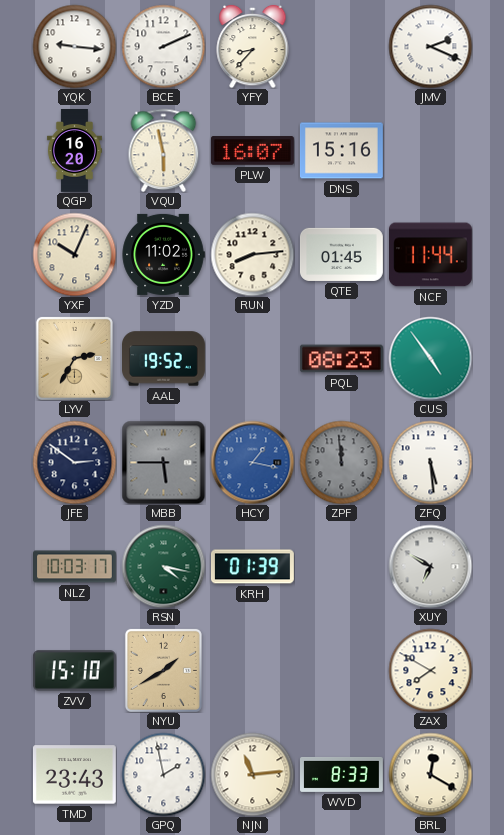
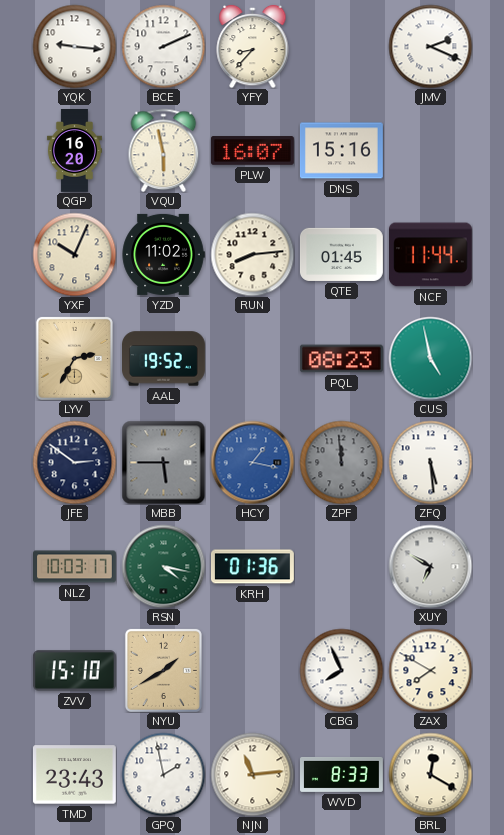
CUS: 4:54 -> 4:58 (430, 358)
KRH: 01:39 -> 01:36 (252, 567)
CBG: none -> 7:56 (341, 670)
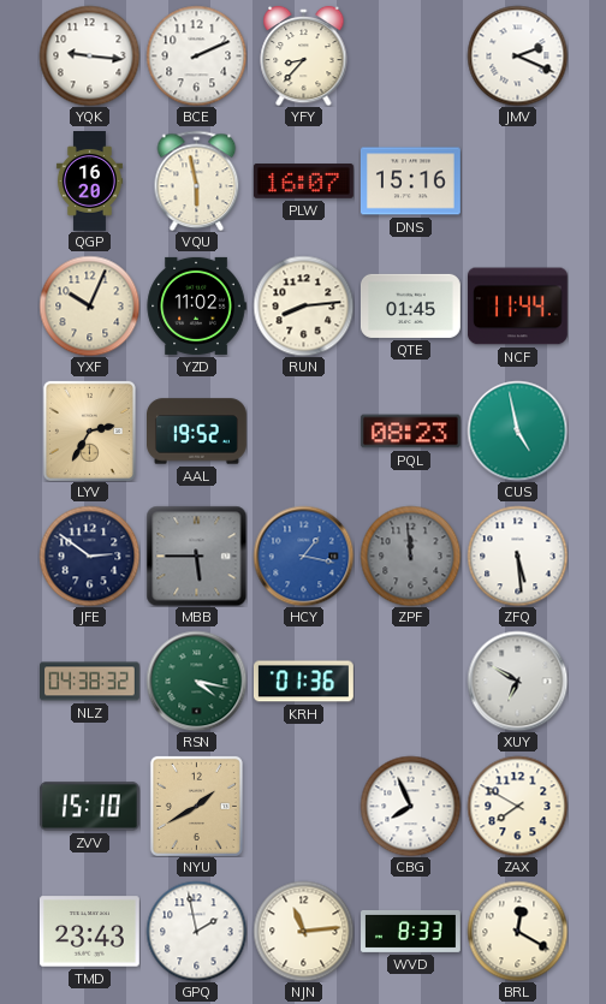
NLZ: 10:03 -> 04:38 (90, 682)
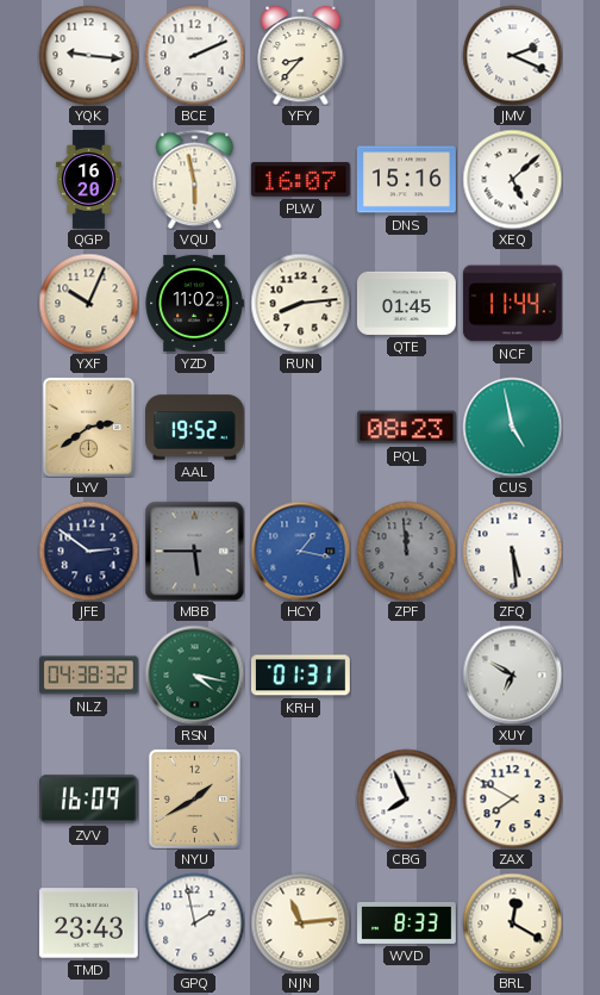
XEQ: none -> 5:08 (512, 179)
LYV: 2:35 -> 2:39 (88, 427)
KRH: 01:36 -> 01:31 (300, 676)
ZVV: 15:10 -> 16:09 (88, 800)
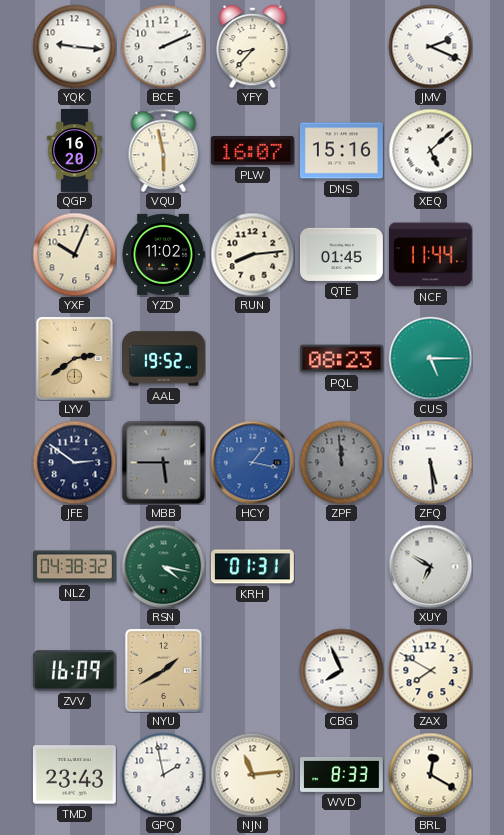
CUS: 4:58 -> 5:15 (430, 358)
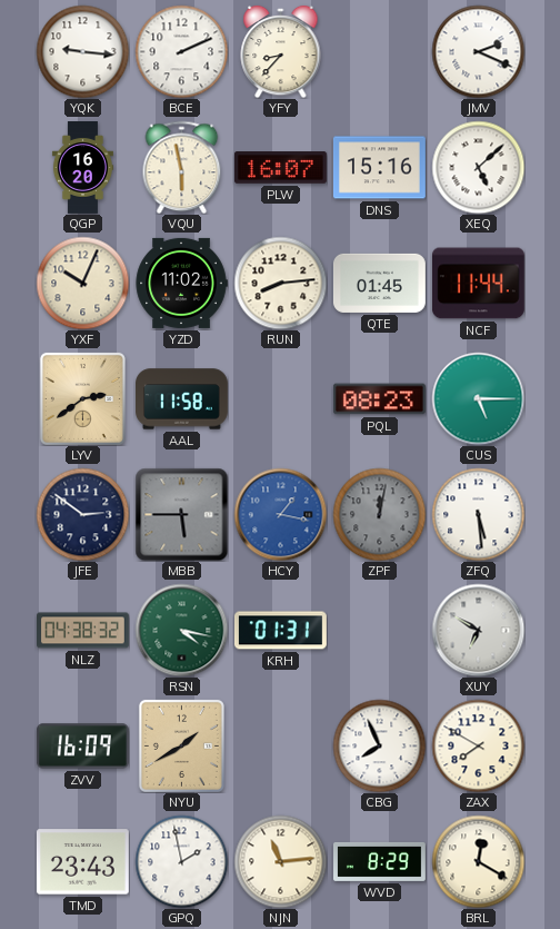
AAL: 19:52 -> 11:58 (182, 399)
ZPF: 11:59 -> 12:02 (379, 514)
WVD: 8:33 -> 8:29 (380, 861)
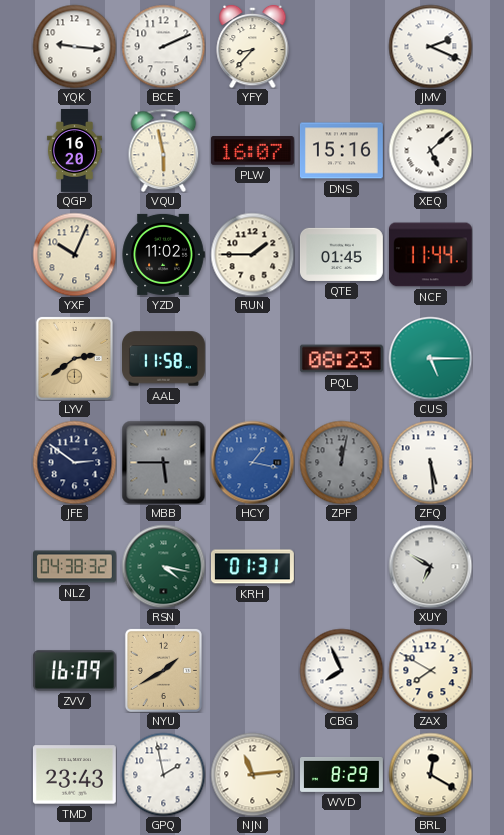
RUN: 8:14 -> 1:45 (252, 254)
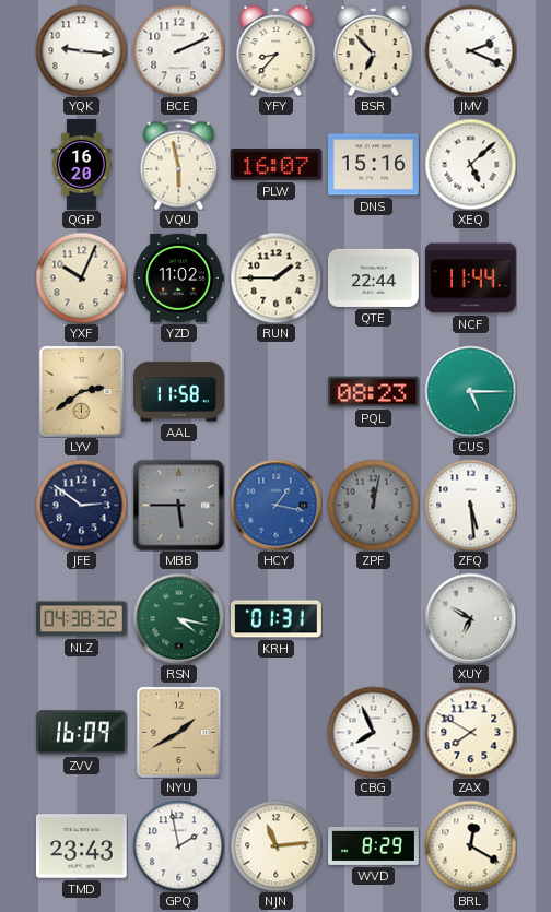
BSR: none -> 6:53 (374, 50)
QTE: 01:45 -> 22:44 (373, 277)
